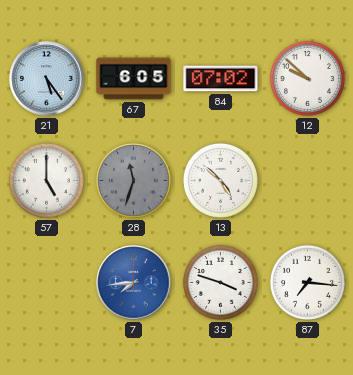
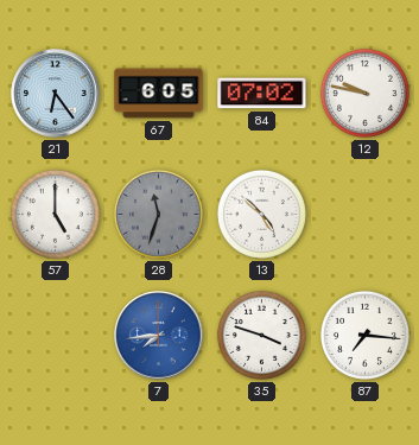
21: 5:24 -> 6:24 (56, 94)
12: 9:52 -> 9:47 (364, 93)
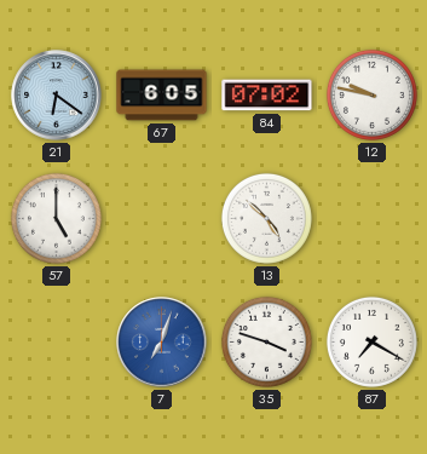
21: 6:24 -> 6:21 (57, 96)
28: 11:33 -> none (158, 214)
7: 7:44 -> 7:03 (162, 343)
87: 7:16 -> 7:20 (371, 341)
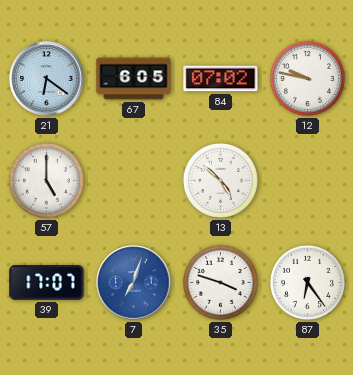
39: none -> 17:07 (47, 283)
87: 7:20 -> 6:24 (307, 282)
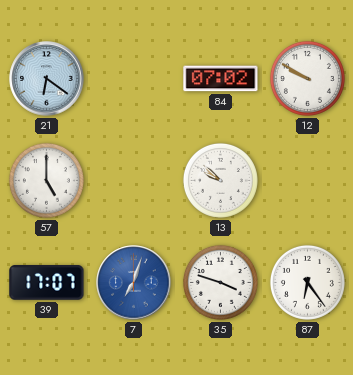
67: 6:05 -> none (134, 79)
12: 9:47 -> 9:50 (307, 78)
13: 4:52 -> 9:52 (220, 180)
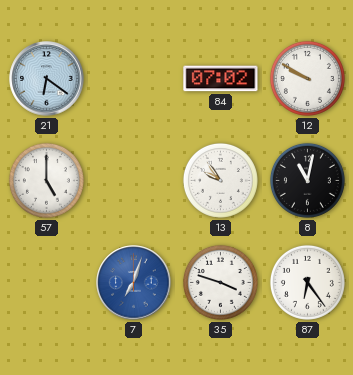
13: 9:52 -> 9:54 (220, 180)
8: none -> 11:02 (307, 180)
39: 17:07 -> none (47, 283)
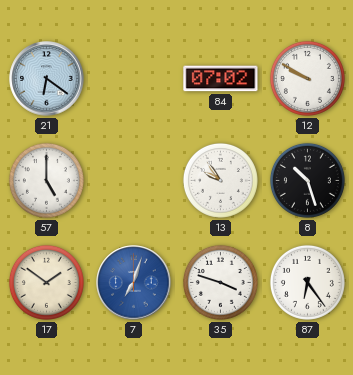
8: 11:02 -> 10:27 (307, 180)
17: none -> 1:51 (46, 282)
